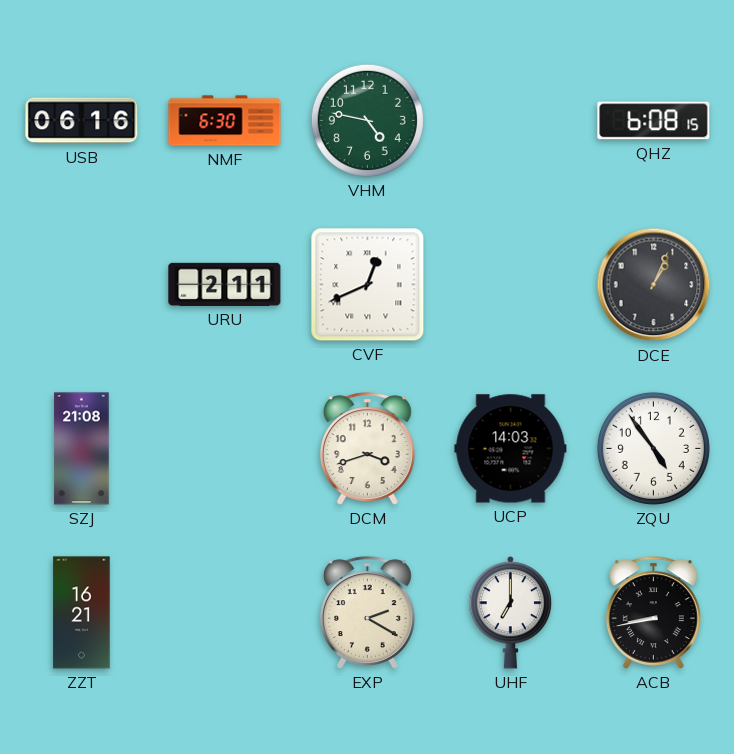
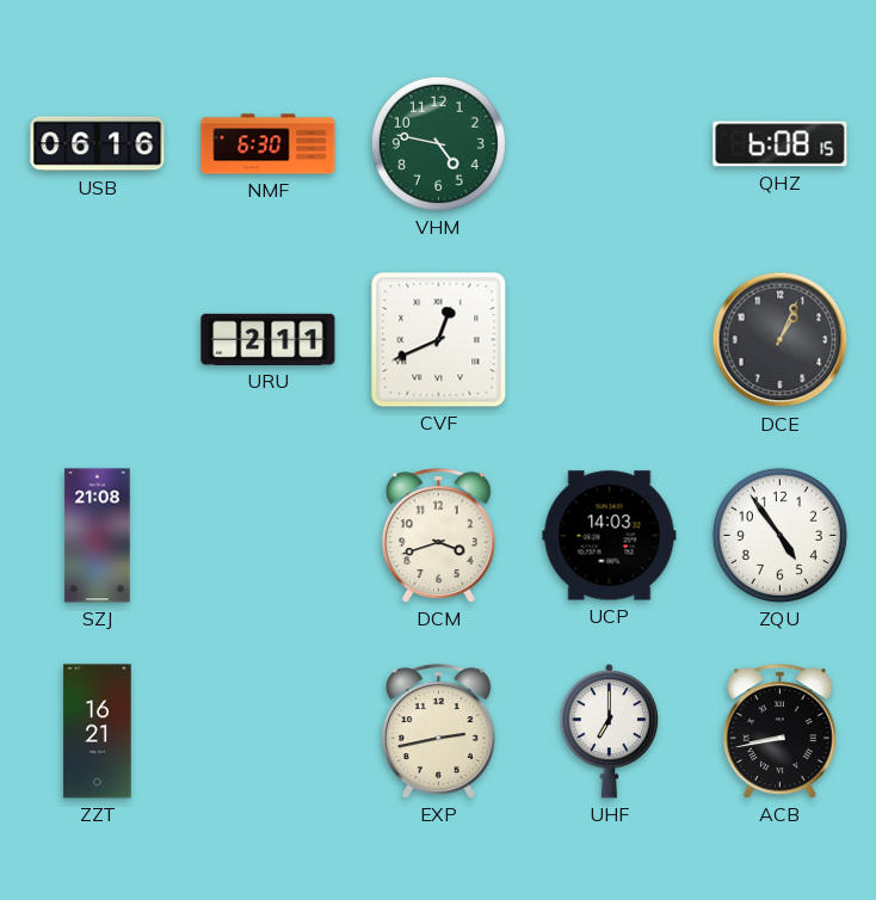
EXP: 2:20 -> 2:43 (438, 732)
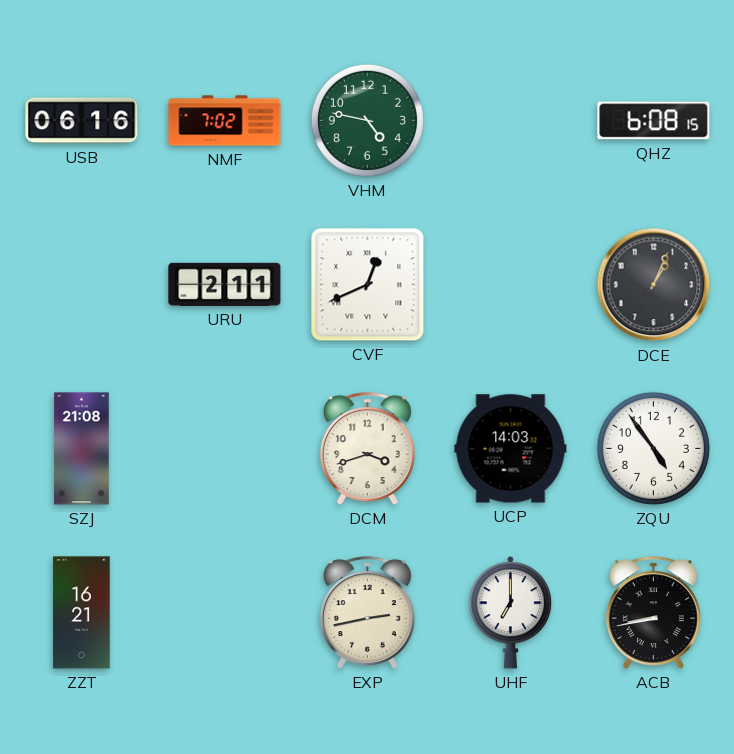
NMF: 6:30 -> 7:02 (225, 121)
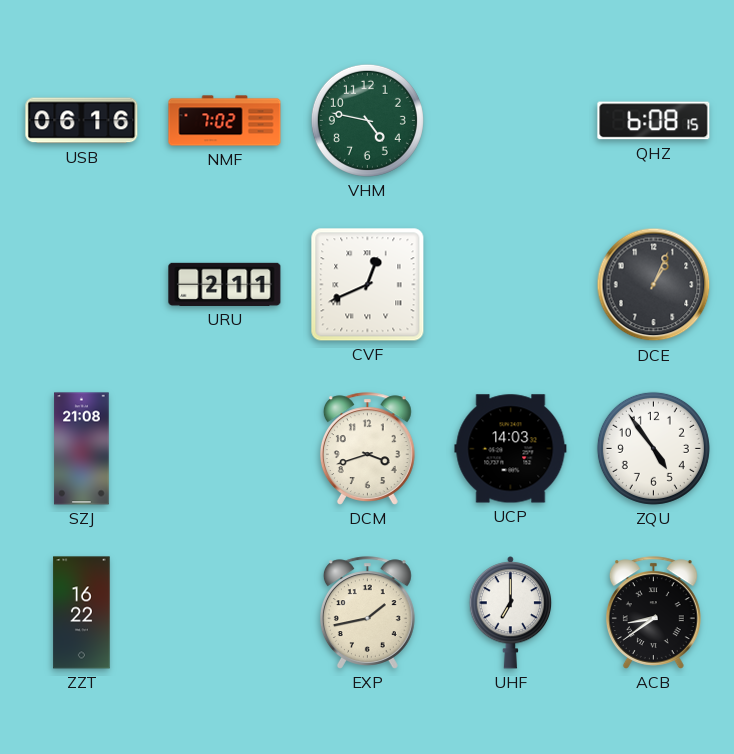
ZZT: 16:21 -> 16:22 (82, 613)
EXP: 2:43 -> 1:43 (367, 613)
ACB: 8:43 -> 8:39 (653, 613)
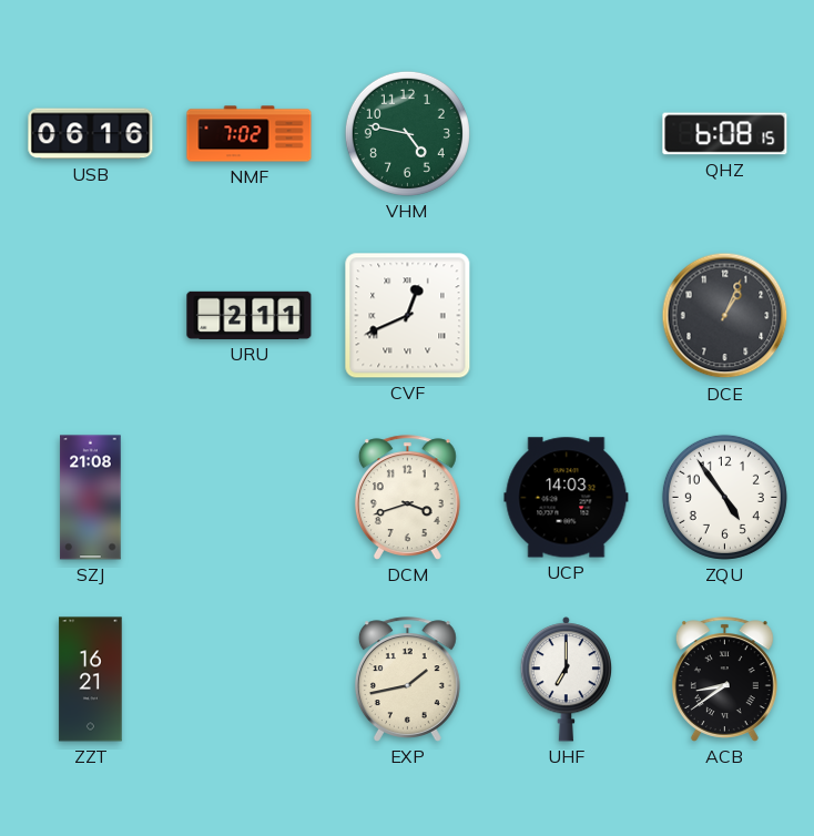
ZZT: 16:22 -> 16:21 (91, 680)
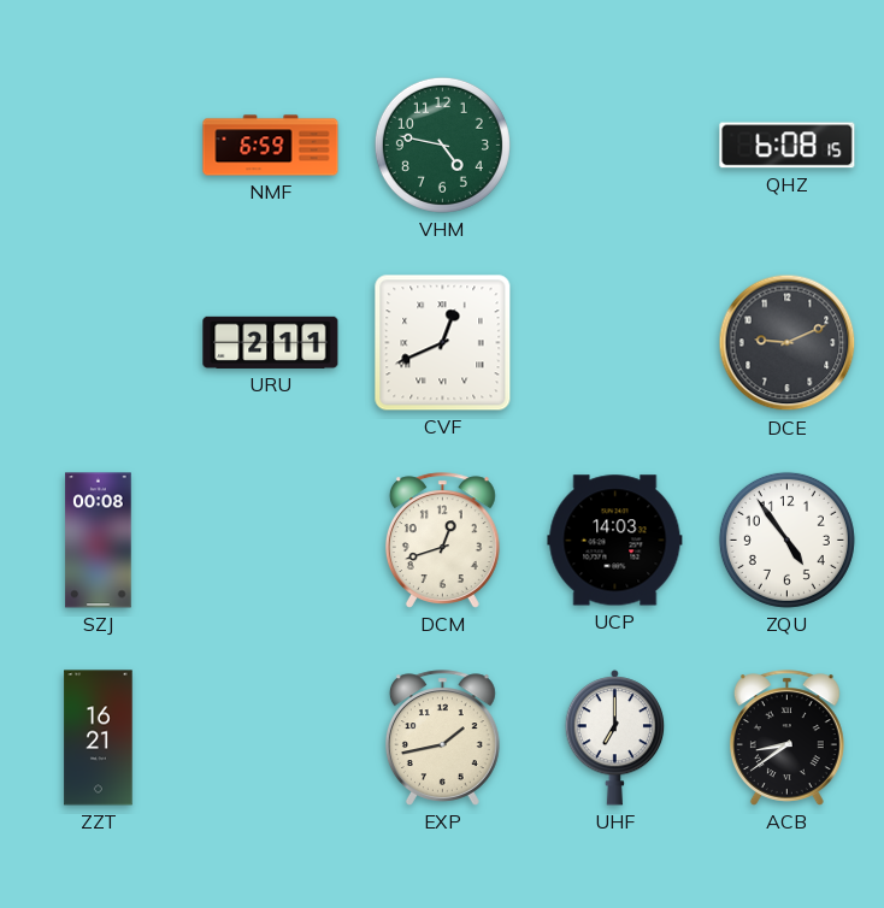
USB: 06:16 -> none (91, 134)
NMF: 7:02 -> 6:59 (271, 146)
DCE: 1:04 -> 9:11 (788, 343)
SZJ: 21:08 -> 00:08 (99, 541)
DCM: 3:42 -> 12:42 (442, 541)
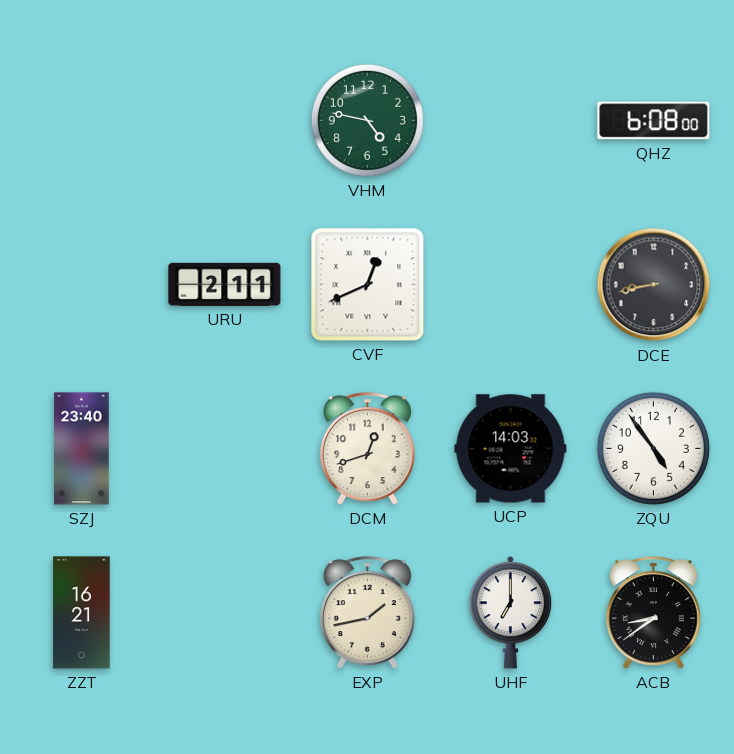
NMF: 6:59 -> none (271, 146)
QHZ: 6:08:15 -> 6:08:00 (654, 121)
DCE: 9:11 -> 8:43 (654, 285)
SZJ: 00:08 -> 23:40 (82, 449)
